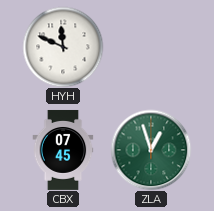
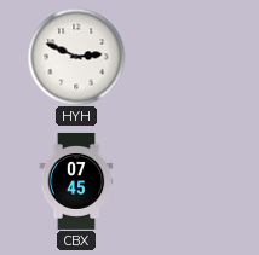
HYH: 11:49 -> 2:49 (76, 57)
ZLA: 12:57 -> none (151, 150)
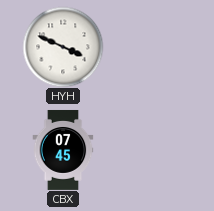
HYH: 2:49 -> 3:49 (63, 47)
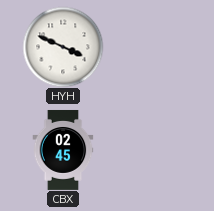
CBX: 07:45 -> 02:45 (63, 150)
